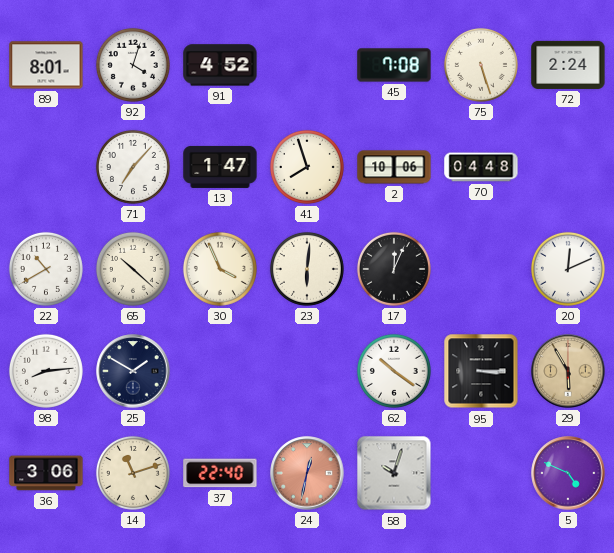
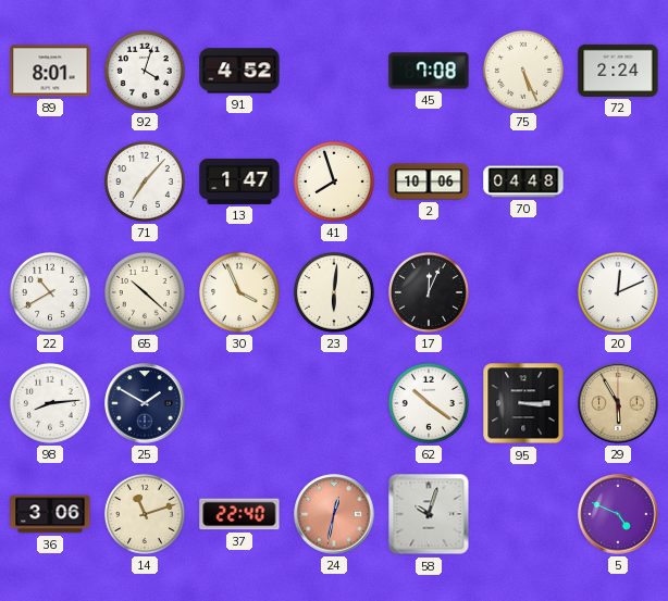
75: 5:27 -> 5:26 (523, 71)
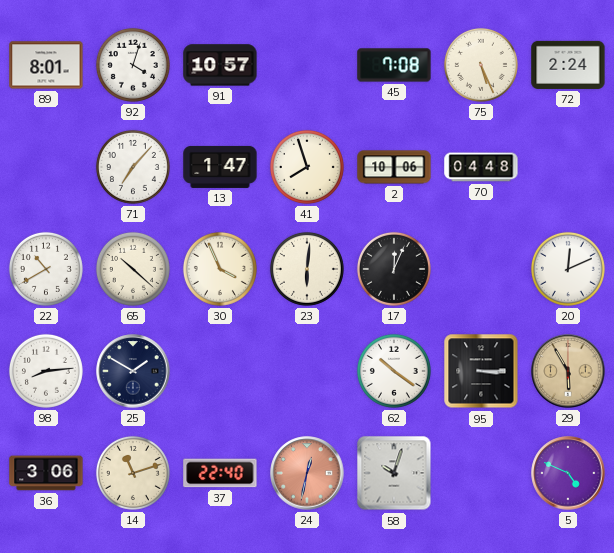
91: 4:52 -> 10:57 (220, 65)
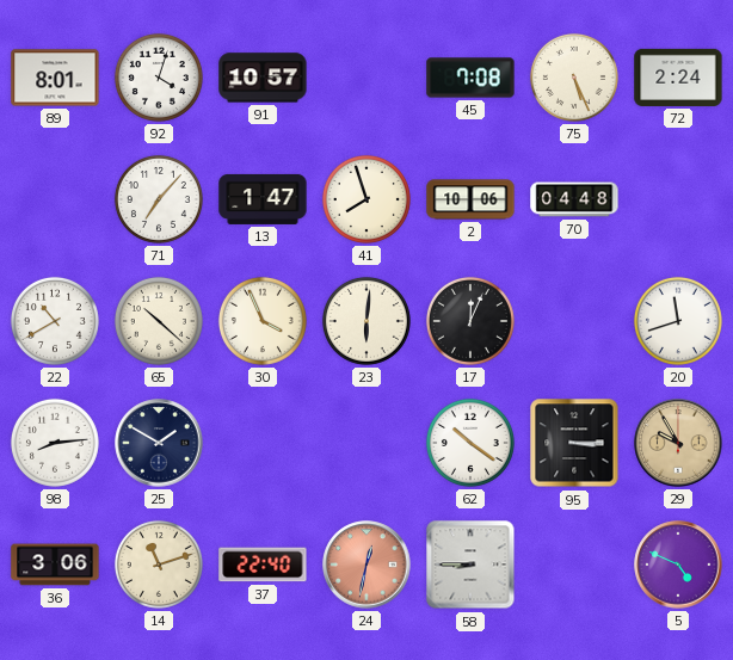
20: 12:11 -> 11:42 (678, 321)
29: 5:55 -> 9:55 (678, 443)
58: 10:03 -> 8:45 (470, 565)
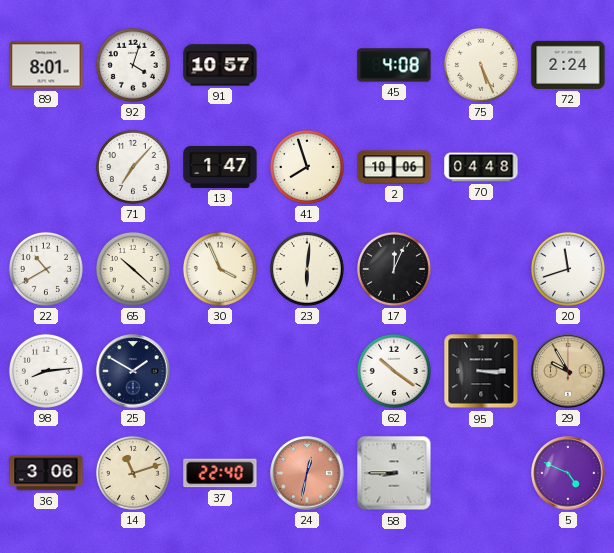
45: 7:08 -> 4:08 (394, 65)
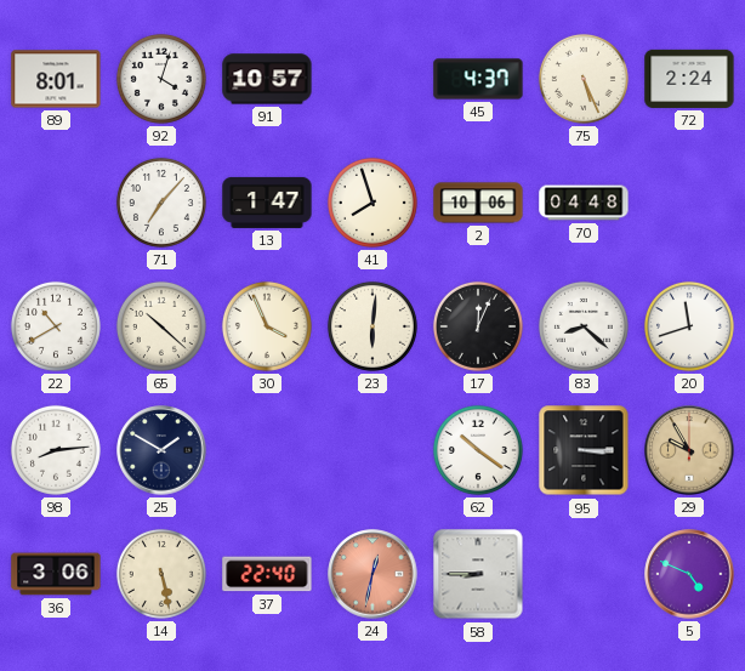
45: 4:08 -> 4:37 (478, 79)
83: none -> 8:22 (584, 326)
14: 11:12 -> 5:28 (161, 574)
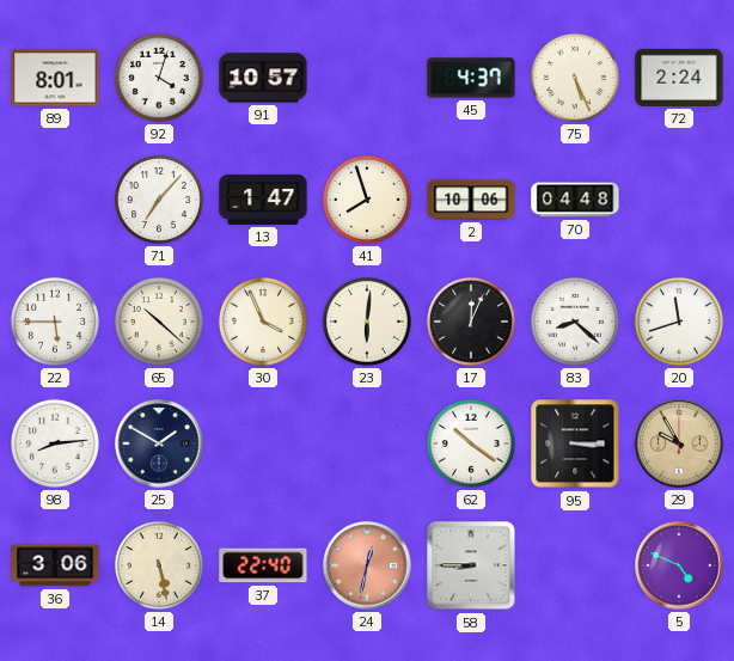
22: 10:40 -> 5:45 (55, 322)
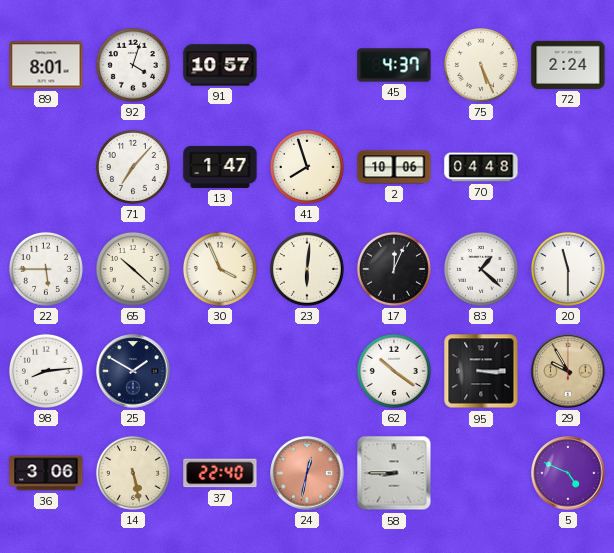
83: 8:22 -> 1:22 (481, 269)
20: 11:42 -> 11:30 (568, 269)
